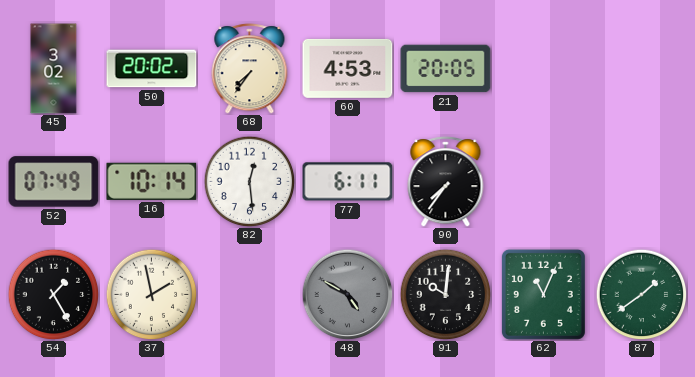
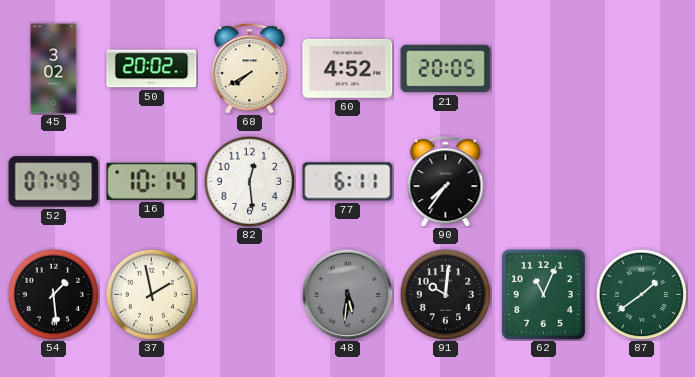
68: 7:36 -> 7:40 (250, 69)
60: 4:53 -> 4:52 (348, 68)
54: 1:25 -> 1:29 (53, 294)
48: 4:50 -> 5:31 (347, 294)
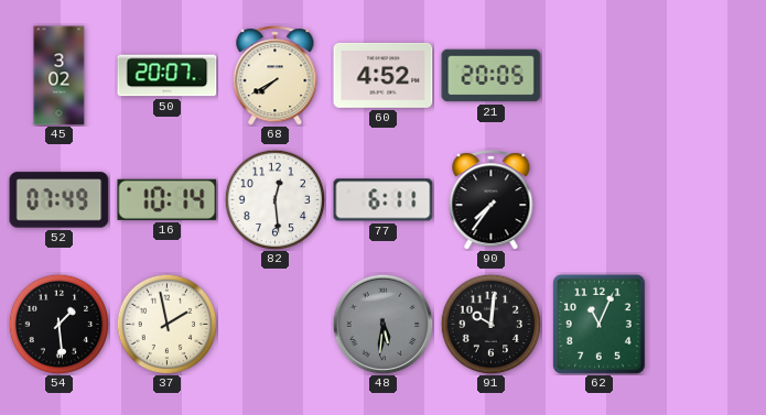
50: 20:02 -> 20:07 (168, 76)
87: 1:39 -> none (641, 294)
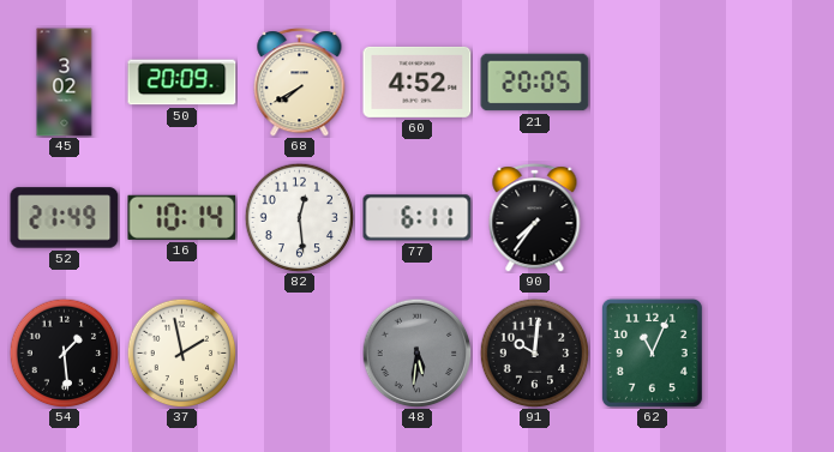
50: 20:07 -> 20:09 (182, 83)
52: 07:49 -> 21:49 (65, 218)
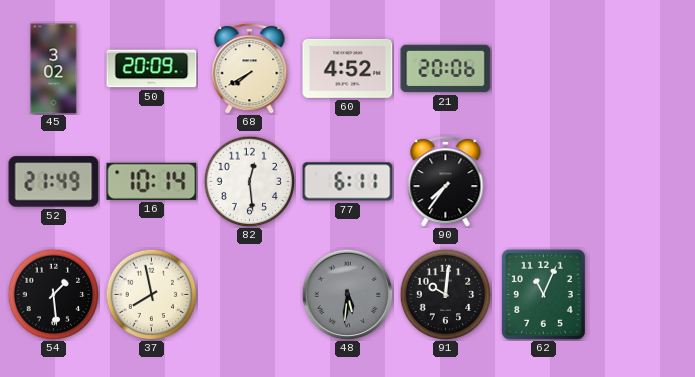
21: 20:05 -> 20:06 (446, 69)
37: 1:58 -> 7:58 (151, 294)
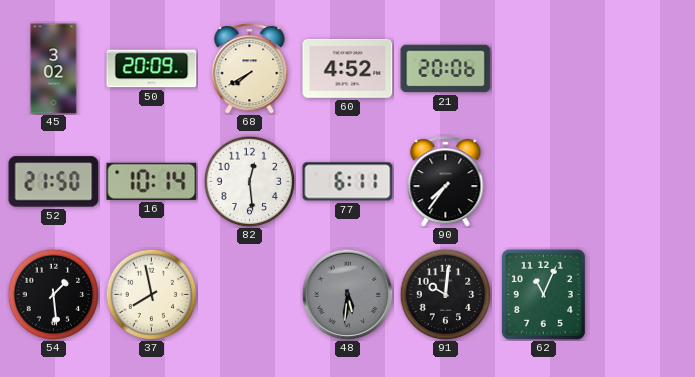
52: 21:49 -> 21:50 (54, 182)
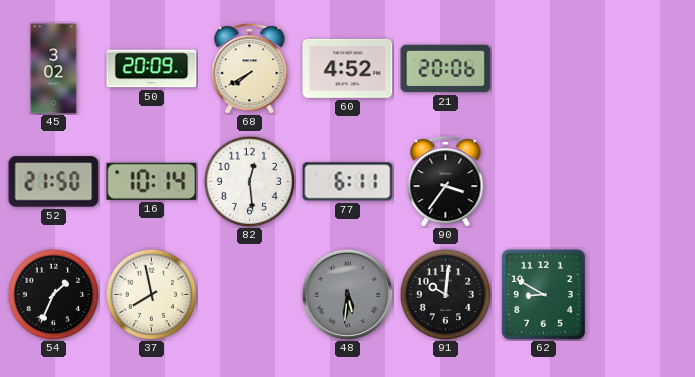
90: 7:36 -> 3:36 (446, 182)
54: 1:29 -> 1:34 (53, 294)
62: 11:04 -> 8:50 (543, 294)
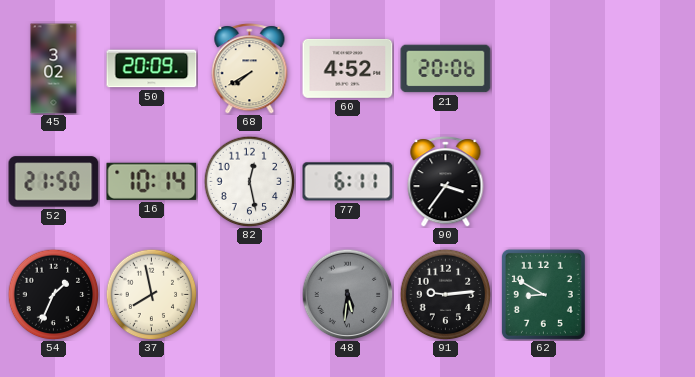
82: 12:29 -> 12:28 (249, 181)
91: 10:01 -> 9:14 (445, 294)
